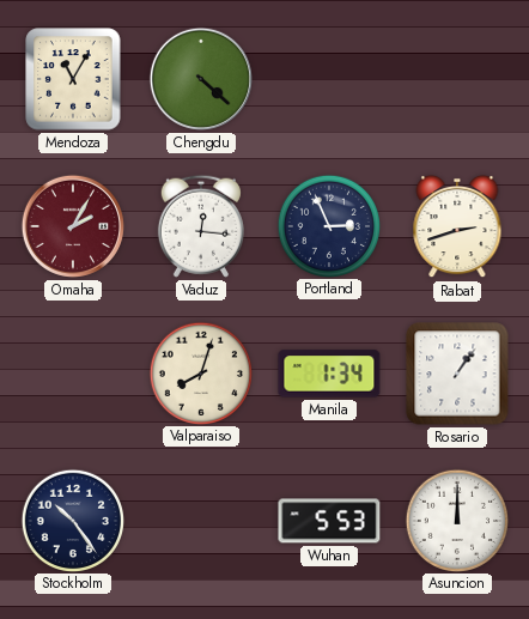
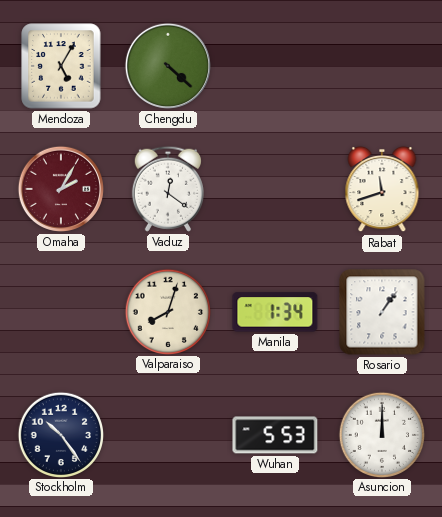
Mendoza: 11:05 -> 5:05 (61, 66)
Vaduz: 12:16 -> 12:21 (168, 189)
Portland: 2:56 -> none (328, 225)
Rabat: 2:42 -> 11:42 (382, 189)
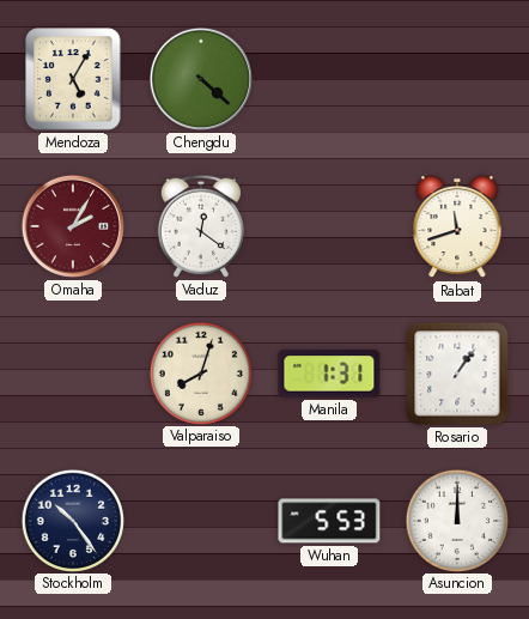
Manila: 1:34 -> 1:31 (329, 374)
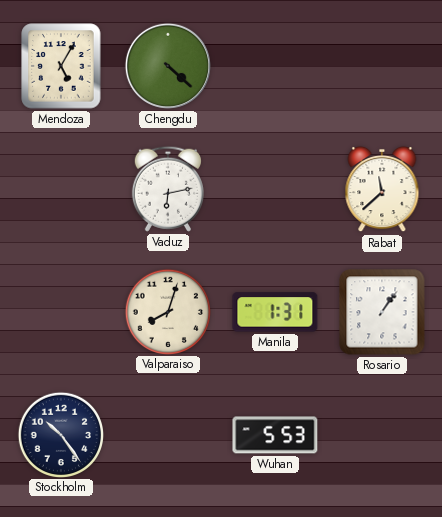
Omaha: 2:05 -> none (73, 226)
Vaduz: 12:21 -> 6:13 (168, 189)
Rabat: 11:42 -> 11:38 (382, 189)
Asuncion: 12:00 -> none (456, 520)
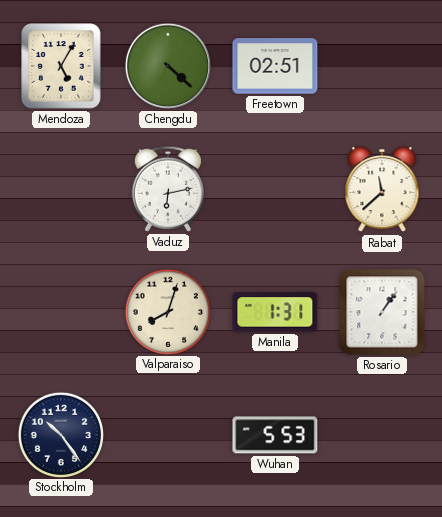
Freetown: none -> 02:51 (275, 66)
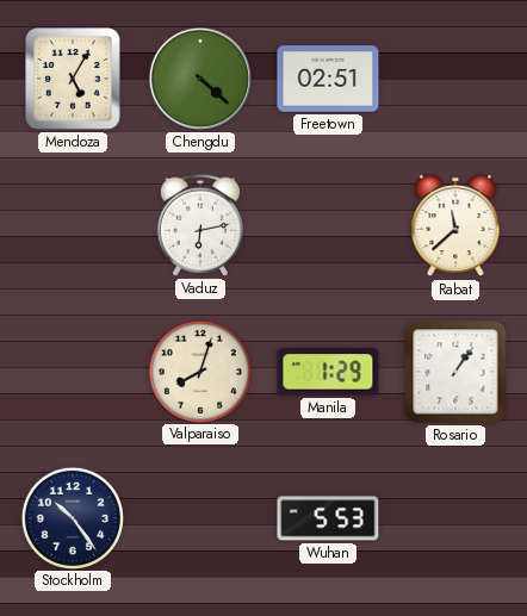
Manila: 1:31 -> 1:29 (328, 372)
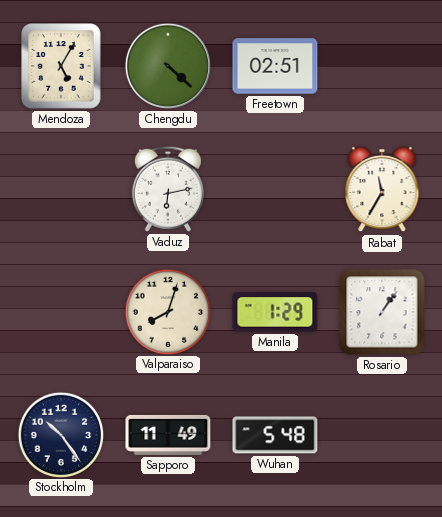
Rabat: 11:38 -> 11:35 (382, 189)
Sapporo: none -> 11:49 (168, 435)
Wuhan: 5:53 -> 5:48 (275, 435)
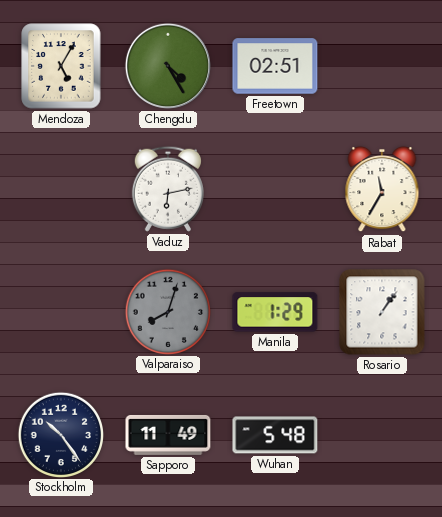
Chengdu: 4:22 -> 4:25 (168, 66)
Valparaiso dial: cream -> grey (167, 311)
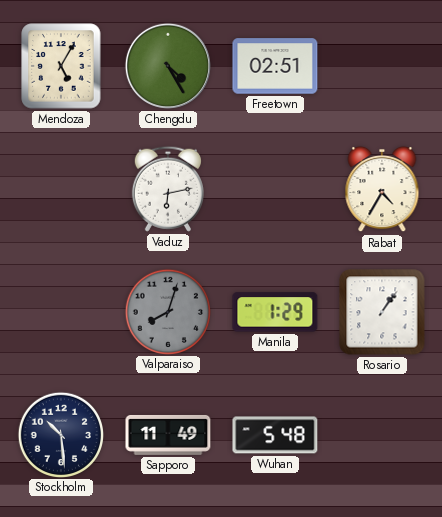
Rabat: 11:35 -> 4:35 (382, 189)
Stockholm: 10:24 -> 10:29 (60, 434)
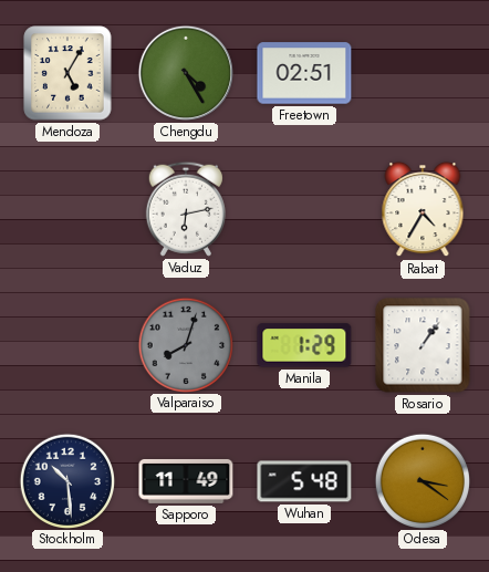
Odesa: none -> 3:21 (422, 480)
